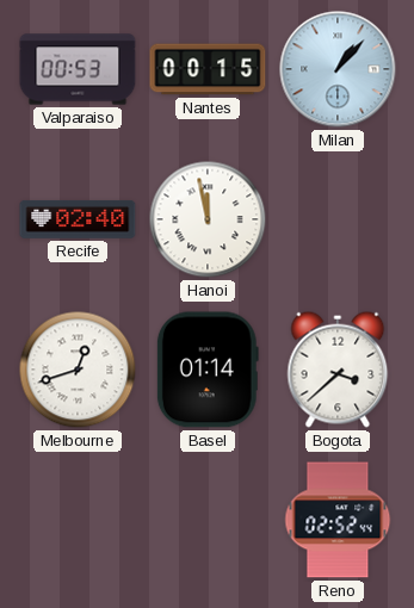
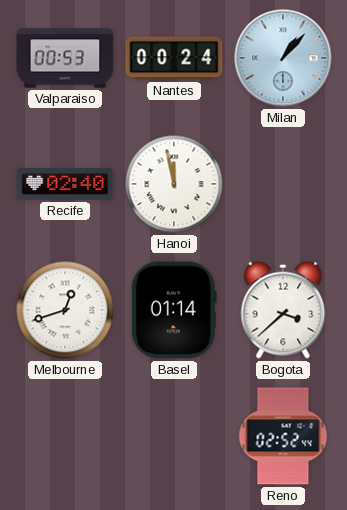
Nantes: 00:15 -> 00:24 (174, 58)
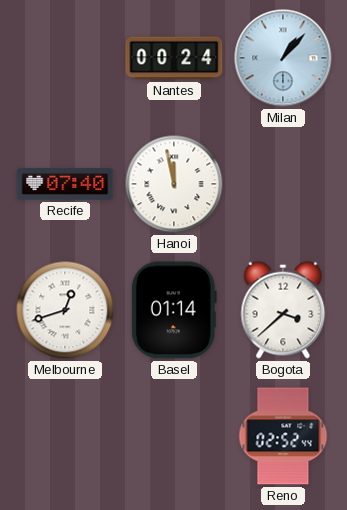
Valparaiso: 00:53 -> none (65, 58)
Recife: 02:40 -> 07:40 (65, 184)
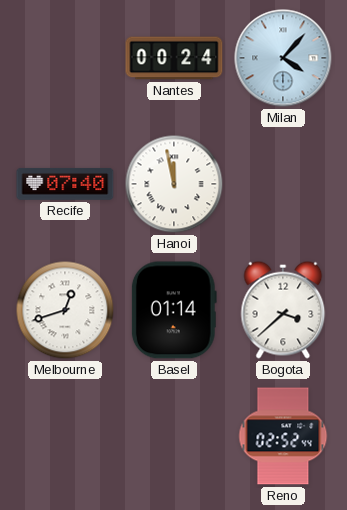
Milan: 1:07 -> 4:07 (283, 58)
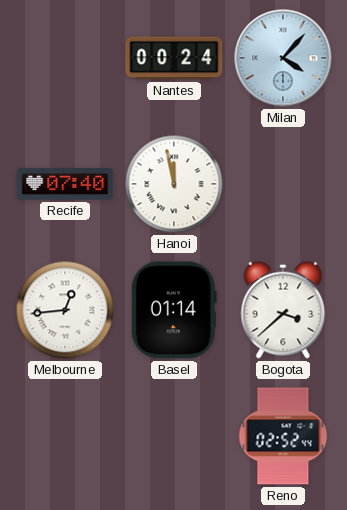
Melbourne: 12:42 -> 12:44 (65, 310)
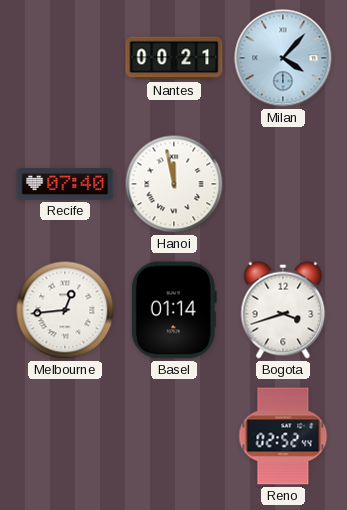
Nantes: 00:24 -> 00:21 (174, 58)
Bogota: 3:38 -> 3:42 (283, 310)
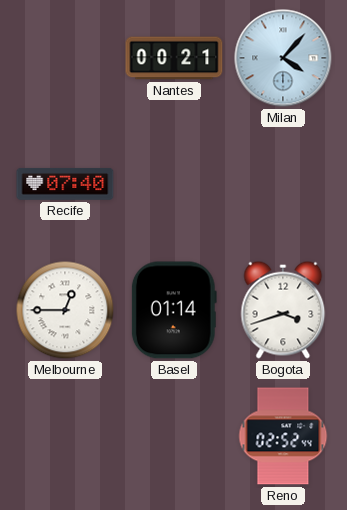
Hanoi: 11:58 -> none (174, 184)
Melbourne: 12:44 -> 12:45 (65, 310)
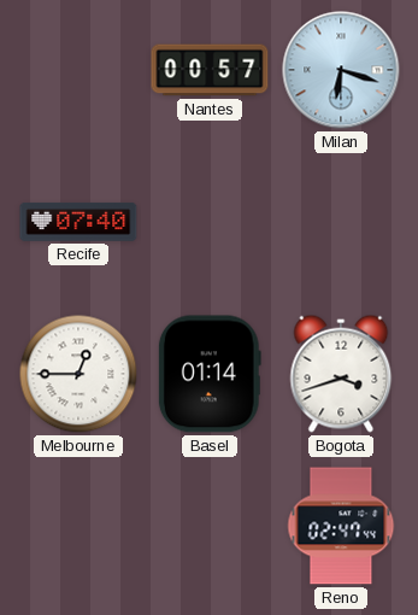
Nantes: 00:21 -> 00:57 (210, 70)
Milan: 4:07 -> 6:18 (341, 70)
Reno: 02:52 -> 02:47 (341, 526)
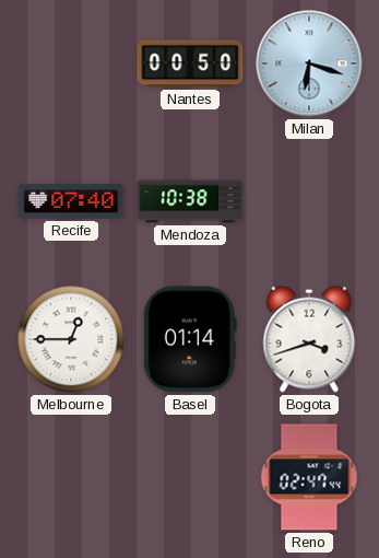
Nantes: 00:57 -> 00:50 (190, 63)
Mendoza: none -> 10:38 (190, 201)
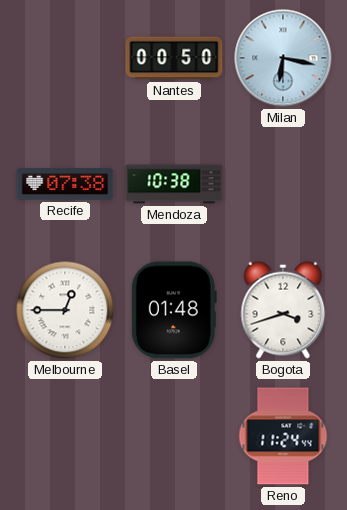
Milan: 6:18 -> 6:17 (283, 58)
Recife: 07:40 -> 07:38 (65, 184)
Basel: 01:14 -> 01:48 (174, 310)
Reno: 02:47 -> 11:24 (283, 436)
